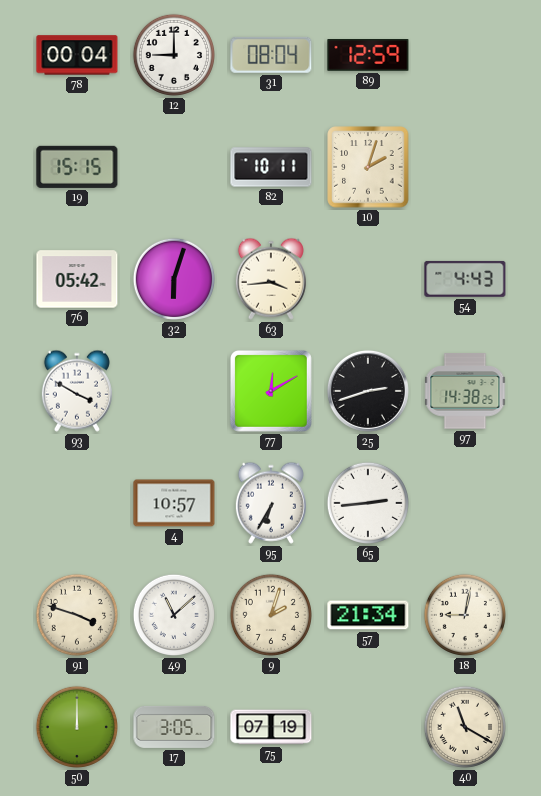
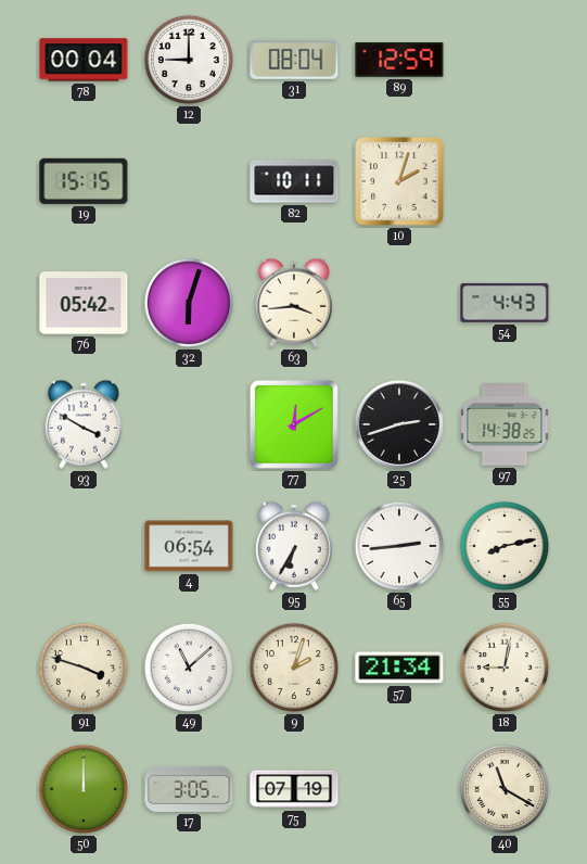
4: 10:57 -> 06:54 (189, 546)
55: none -> 8:13 (505, 546)
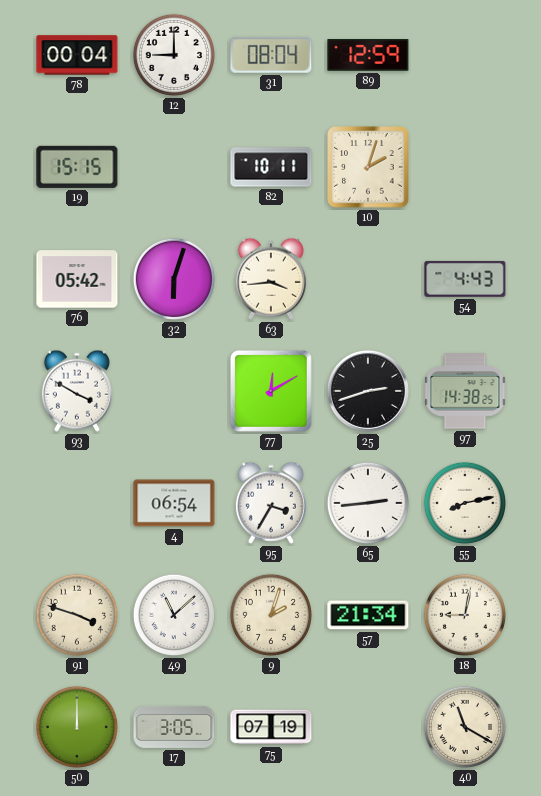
95: 6:35 -> 3:35 (271, 503)
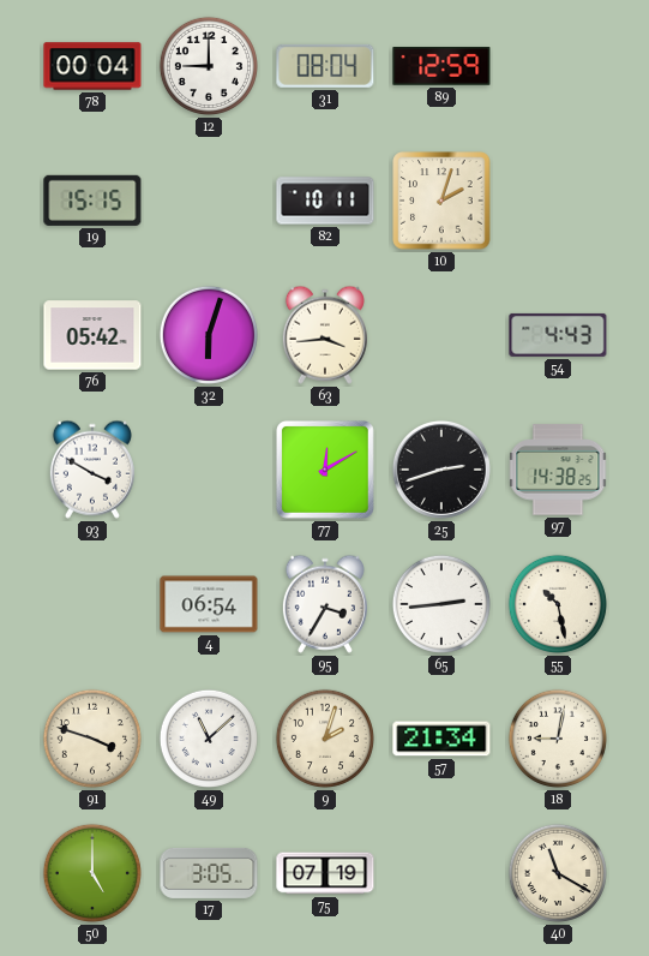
55: 8:13 -> 10:28 (558, 604)
50: 12:00 -> 5:00 (92, 873)
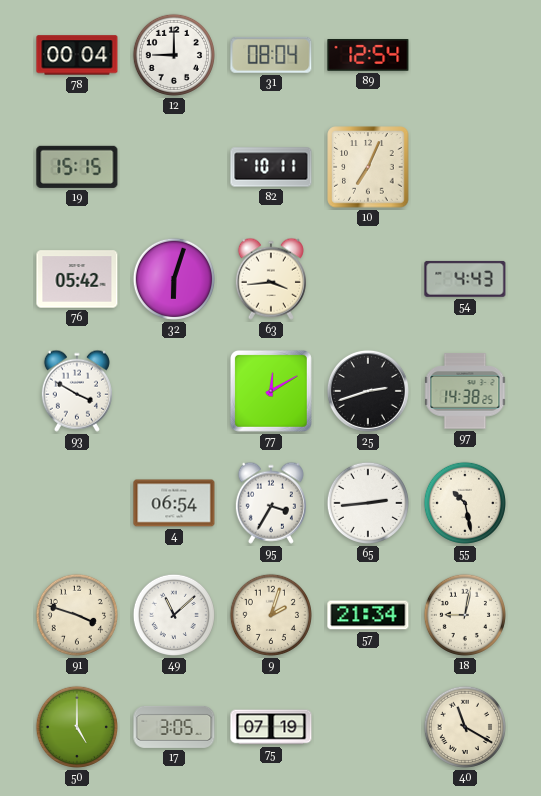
89: 12:59 -> 12:54 (368, 56)
10: 2:03 -> 7:04 (368, 167)
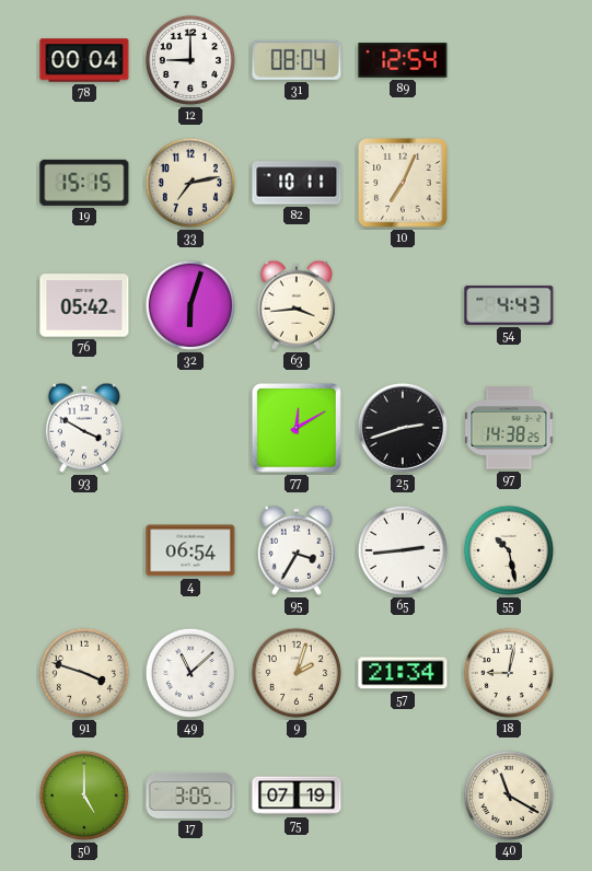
33: none -> 7:13 (190, 183)
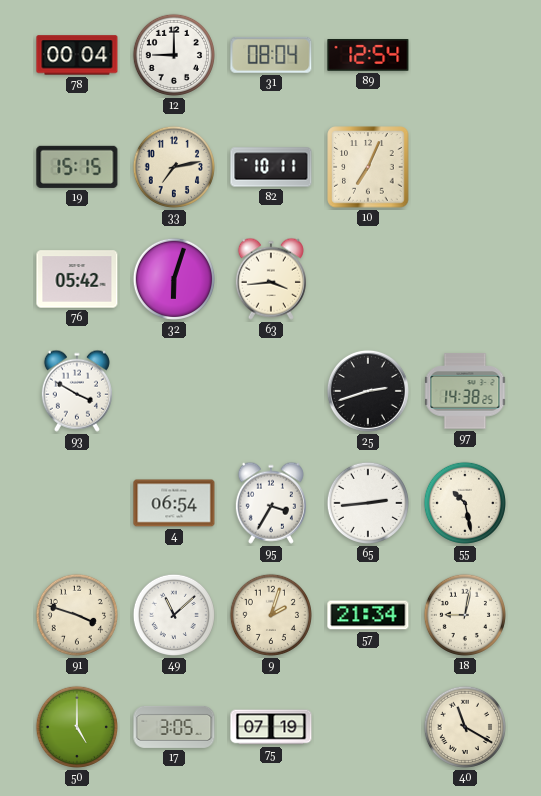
54: 4:43 -> none (509, 305)
77: 12:10 -> none (297, 428)
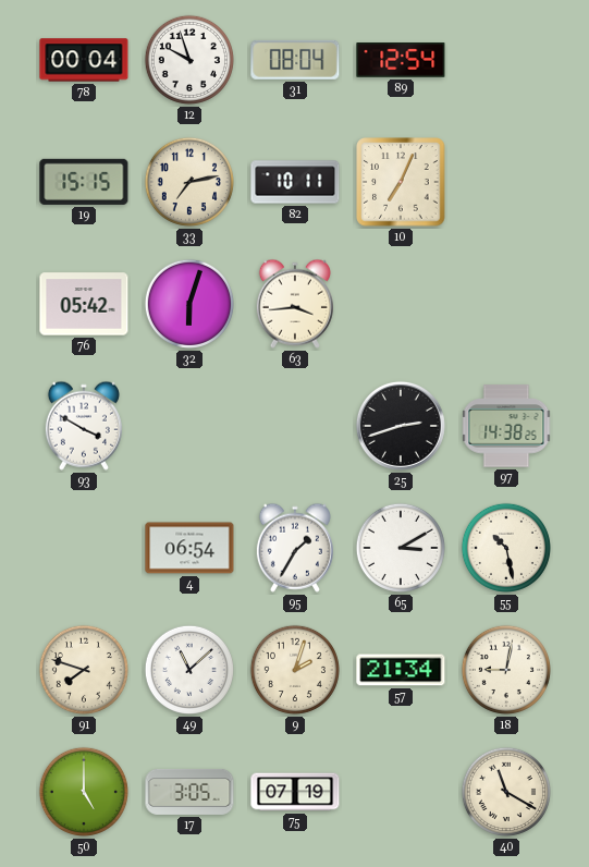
12: 9:00 -> 9:57 (189, 60)
95: 3:35 -> 1:35 (295, 548)
65: 2:44 -> 3:10 (401, 548)
91: 3:48 -> 7:48 (84, 670)
